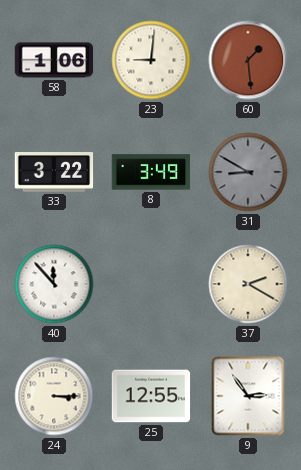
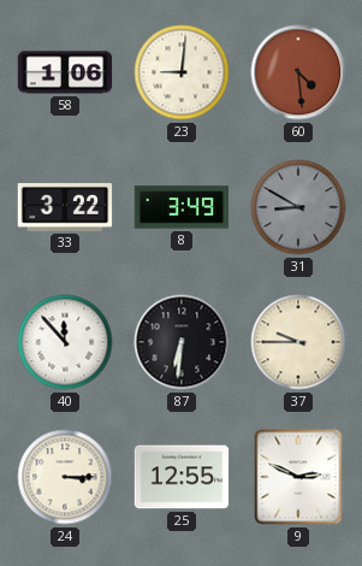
60: 1:29 -> 4:29 (298, 72)
87: none -> 6:31 (182, 342)
37: 2:20 -> 9:45 (298, 342)
9: 2:54 -> 2:49 (298, 477)
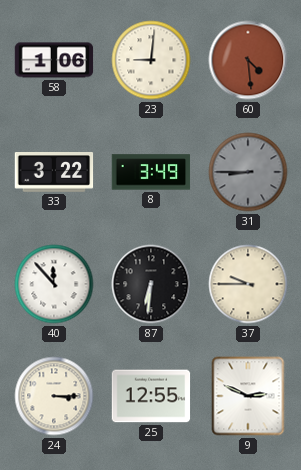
31: 8:50 -> 8:45 (248, 172)
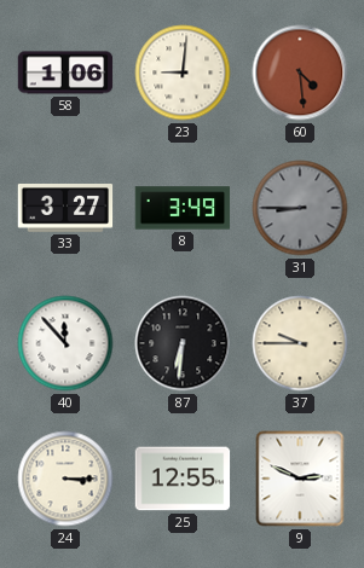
33: 3:22 -> 3:27 (65, 208)
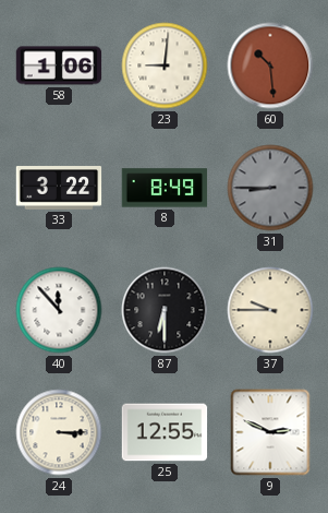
60: 4:29 -> 10:29 (270, 65)
33: 3:27 -> 3:22 (59, 188)
8: 3:49 -> 8:49 (165, 188)
87: 6:31 -> 6:30 (165, 310)
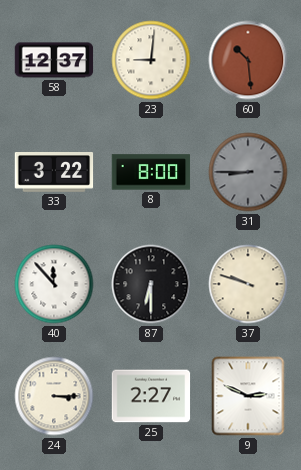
58: 1:06 -> 12:37 (54, 60)
8: 8:49 -> 8:00 (151, 172)
37: 9:45 -> 9:48 (248, 284)
25: 12:55 -> 2:27 (151, 396)
